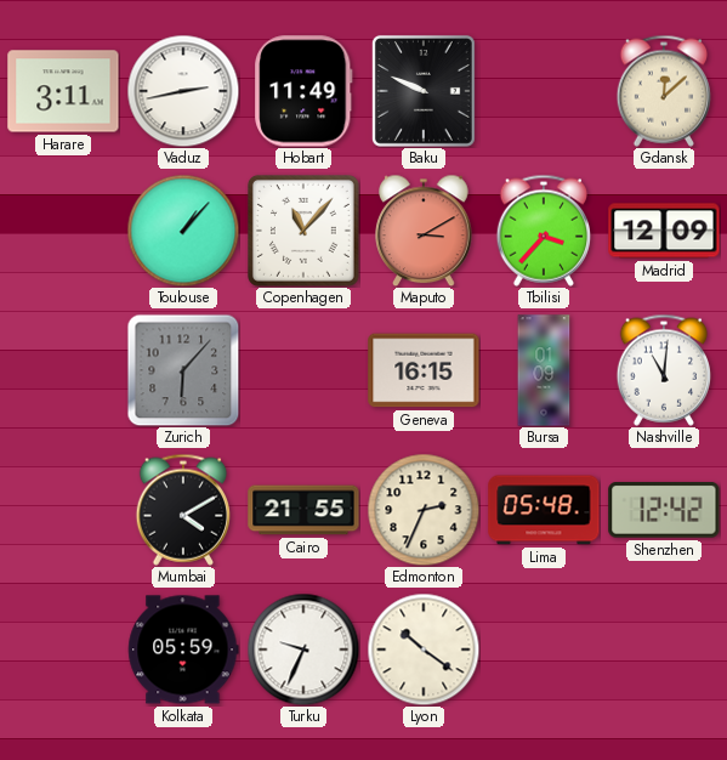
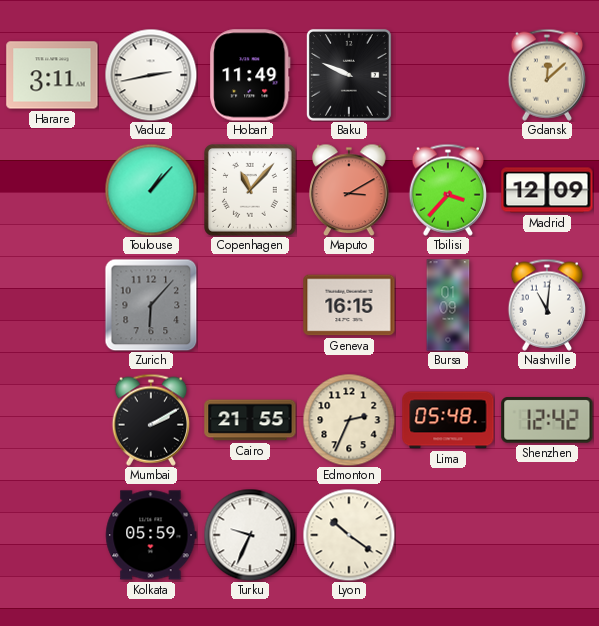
Mumbai: 4:10 -> 2:10 (150, 420)
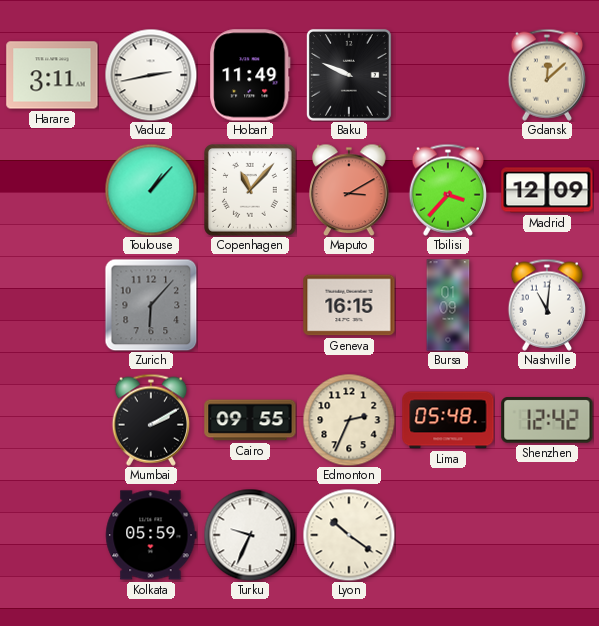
Cairo: 21:55 -> 09:55 (250, 420)
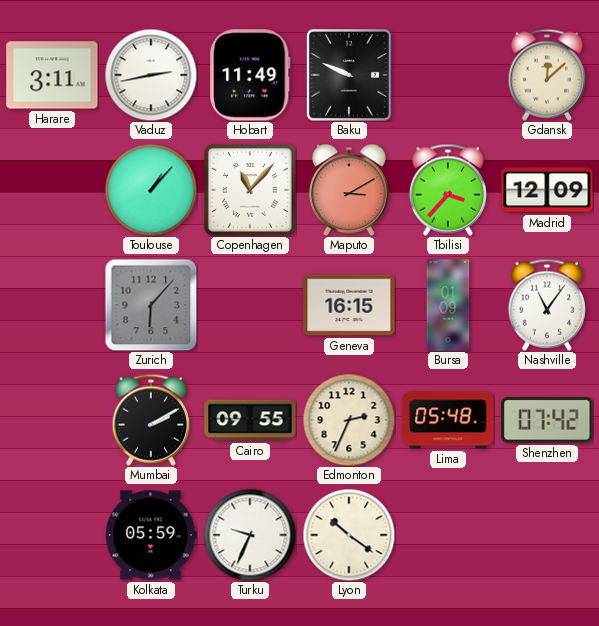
Nashville: 11:01 -> 11:06 (546, 305)
Shenzhen: 12:42 -> 07:42 (547, 421)
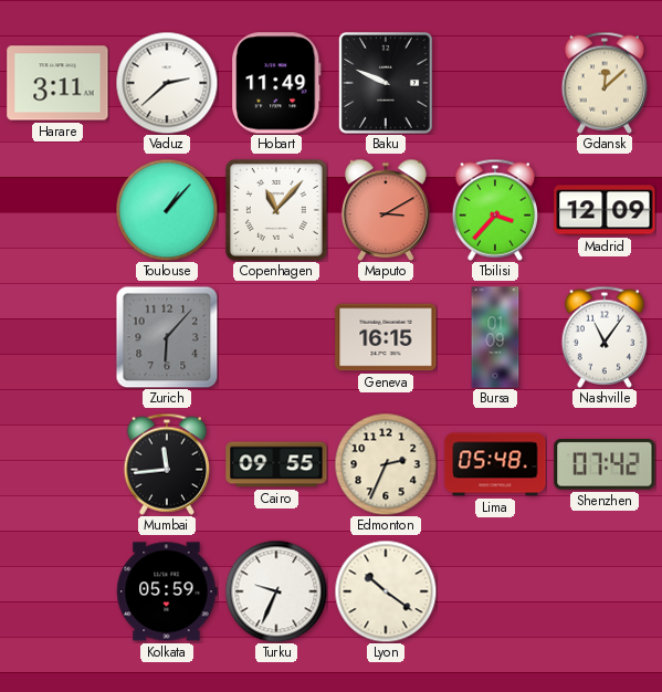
Vaduz: 2:43 -> 2:38 (167, 83)
Mumbai: 2:10 -> 11:44 (166, 464)
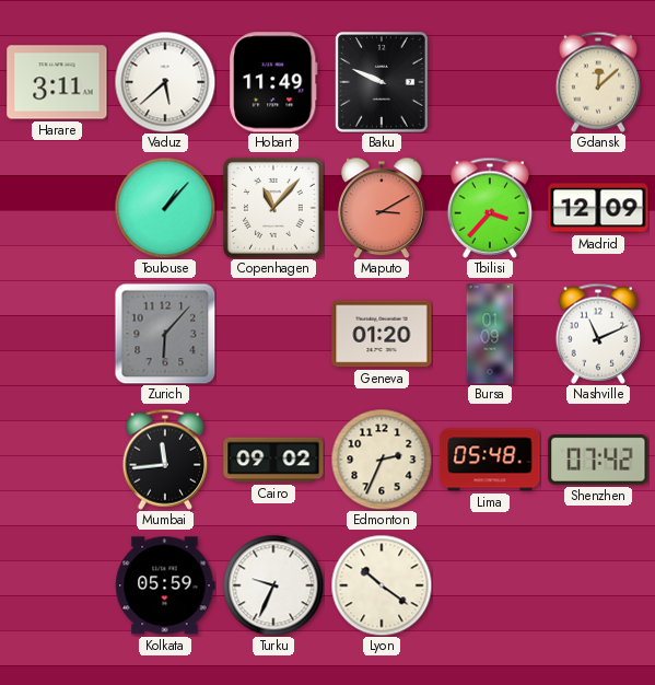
Vaduz: 2:38 -> 5:38 (165, 82)
Geneva: 16:15 -> 01:20 (382, 334)
Nashville: 11:06 -> 11:11 (597, 334)
Cairo: 09:55 -> 09:02 (273, 460)
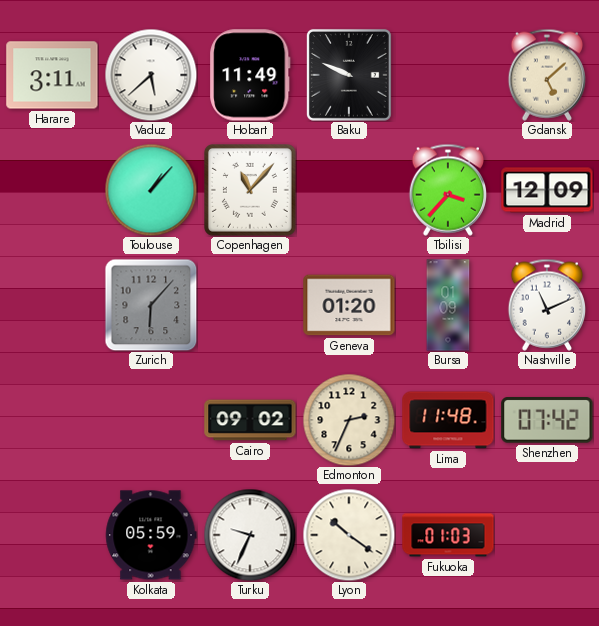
Gdansk: 12:08 -> 5:08 (546, 75)
Maputo: 3:10 -> none (383, 208)
Mumbai: 11:44 -> none (164, 460)
Lima: 05:48 -> 11:48 (448, 420)
Fukuoka: none -> 01:03 (448, 535)
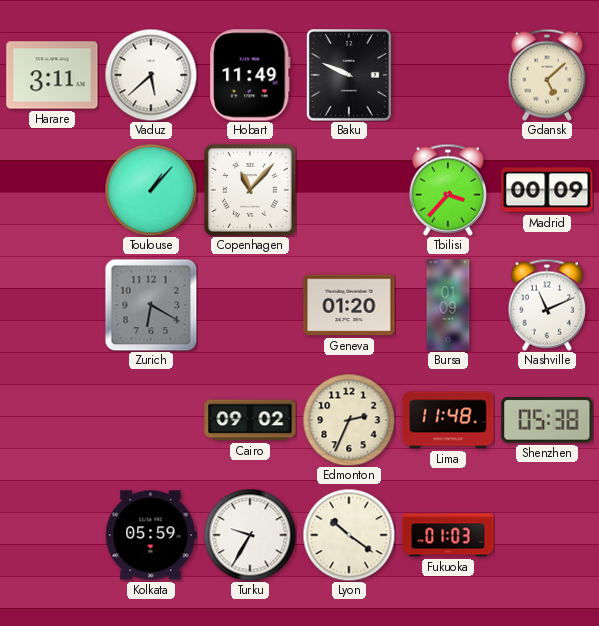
Madrid: 12:09 -> 00:09 (547, 190)
Zurich: 6:07 -> 6:20 (151, 305)
Shenzhen: 07:42 -> 05:38 (547, 421)
Turku: 9:34 -> 9:35 (250, 535)
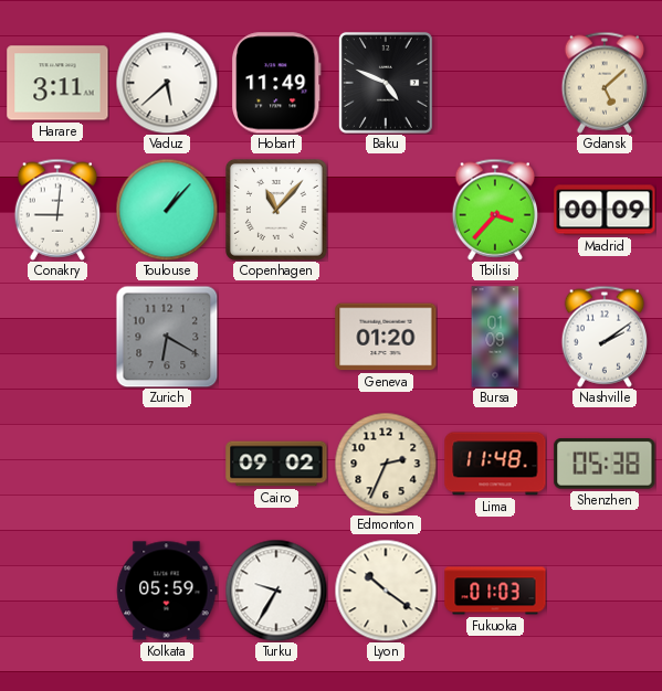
Baku: 9:49 -> 4:49 (386, 83)
Conakry: none -> 9:01 (56, 210)
Nashville: 11:11 -> 2:09 (603, 337)
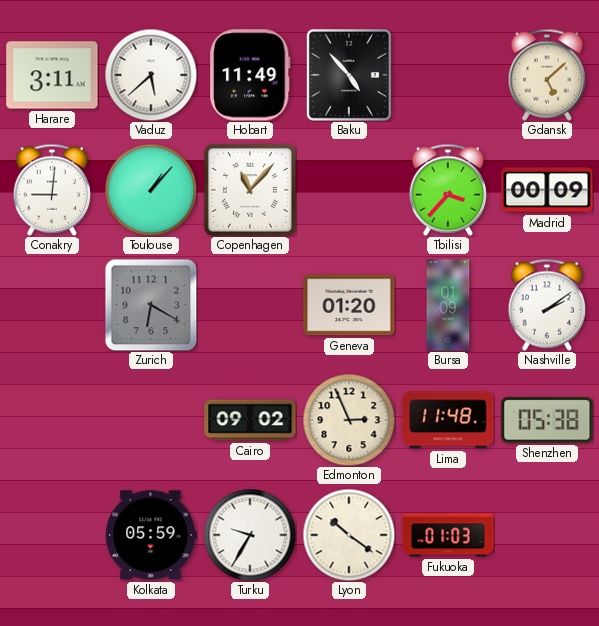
Baku: 4:49 -> 4:53 (349, 75)
Edmonton: 2:34 -> 2:56 (349, 420)
